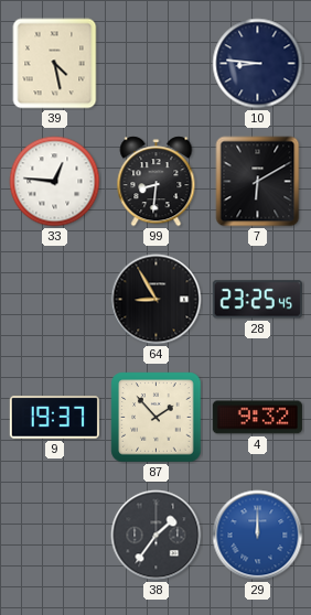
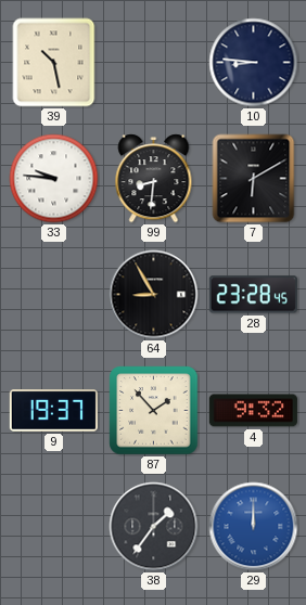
39: 4:28 -> 10:28 (54, 63)
33: 12:46 -> 9:46 (54, 179)
28: 23:25 -> 23:28 (253, 295)
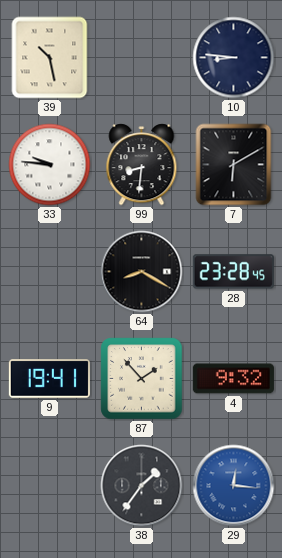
64: 8:55 -> 8:20 (142, 272)
9: 19:37 -> 19:41 (49, 379)
29: 12:00 -> 12:16 (234, 486)
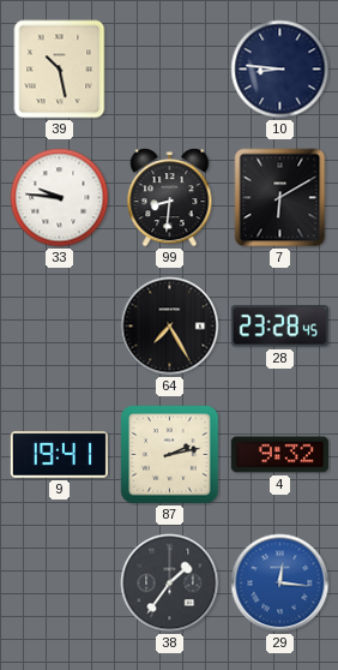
64: 8:20 -> 7:25 (170, 327)
87: 1:53 -> 2:13 (170, 455)
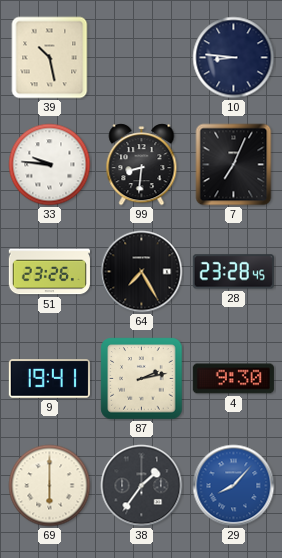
7: 6:10 -> 7:04 (234, 165)
51: none -> 23:26 (49, 272)
4: 9:32 -> 9:30 (233, 379)
69: none -> 6:00 (50, 486)
29: 12:16 -> 8:07 (234, 486)
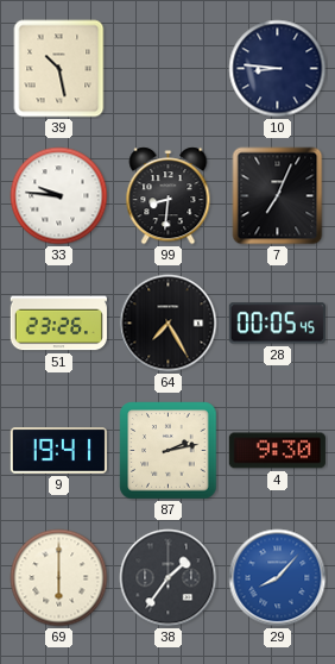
28: 23:28 -> 00:05 (277, 324)
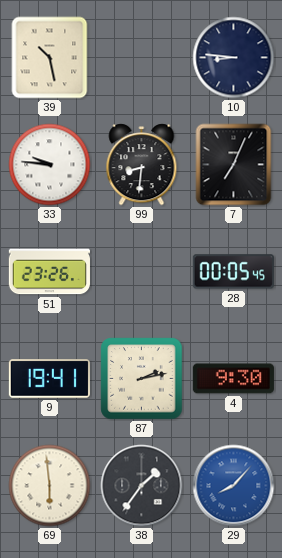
64: 7:25 -> none (169, 324)
69: 6:00 -> 5:59 (50, 486)
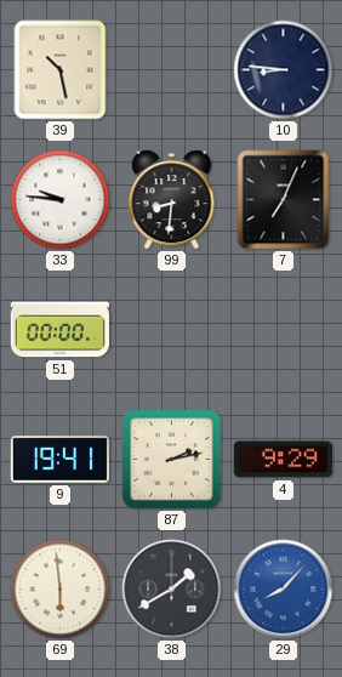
51: 23:26 -> 00:00 (59, 330)
28: 00:05 -> none (233, 272)
4: 9:30 -> 9:29 (283, 460)
38: 1:36 -> 1:40 (172, 590)
